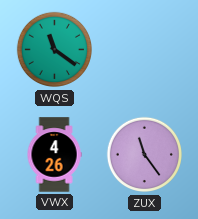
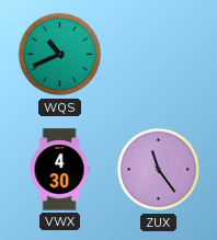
WQS: 11:21 -> 10:41 (60, 55)
VWX: 4:26 -> 4:30 (59, 170)
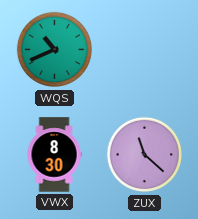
VWX: 4:30 -> 8:30 (54, 155)
ZUX: 11:24 -> 11:22 (145, 155)
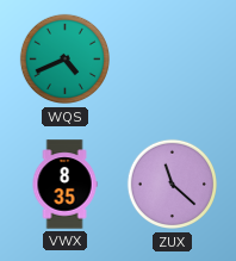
WQS: 10:41 -> 4:41 (66, 60)
VWX: 8:30 -> 8:35 (64, 185)
